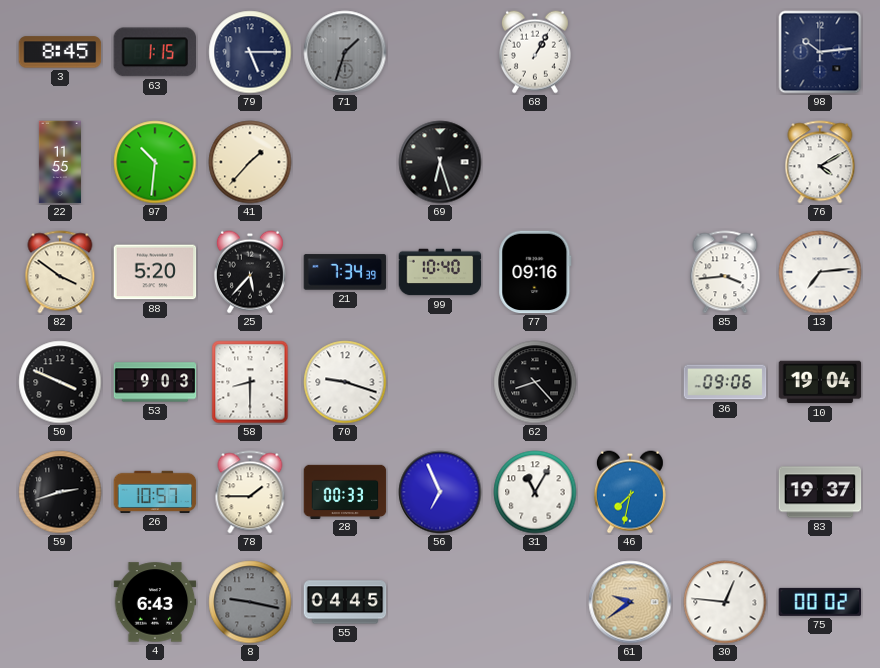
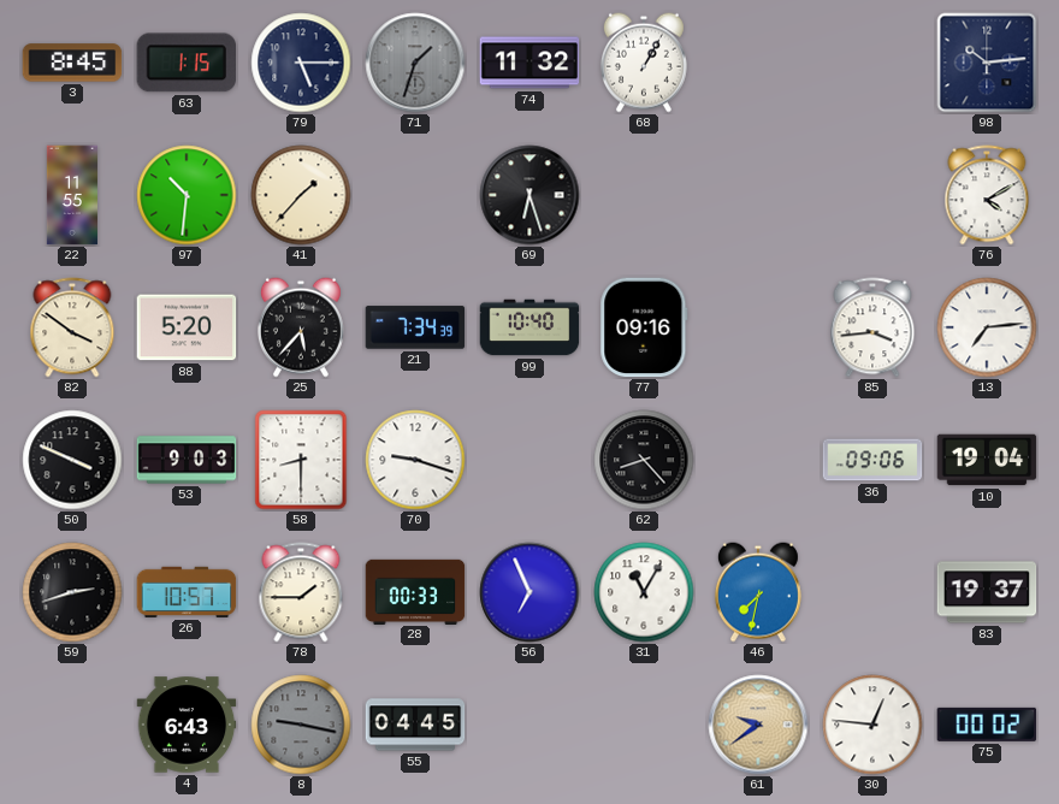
74: none -> 11:32 (529, 63)
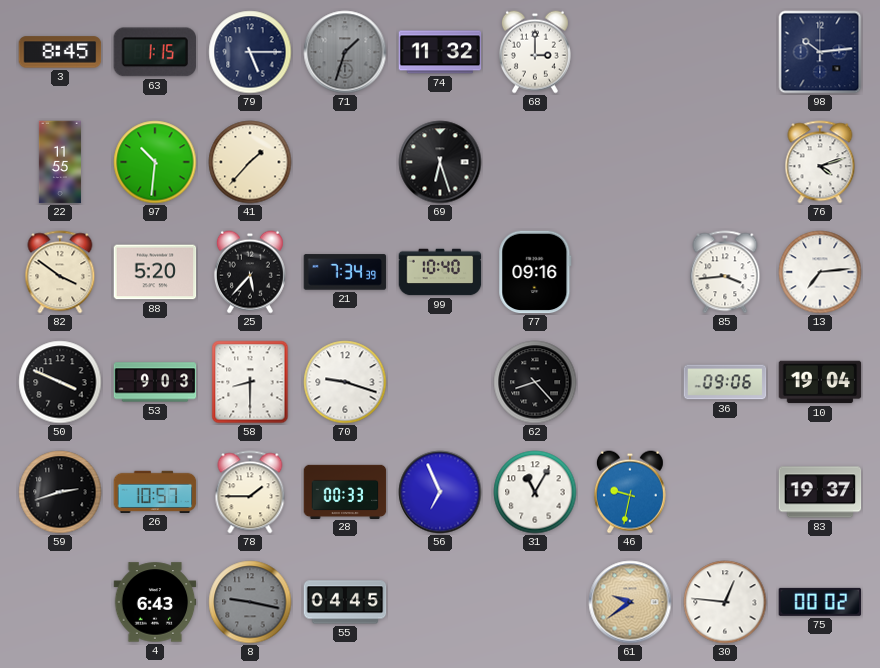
68: 1:05 -> 3:00 (535, 52)
76: 4:10 -> 4:12 (820, 162)
46: 7:32 -> 9:32 (630, 492)
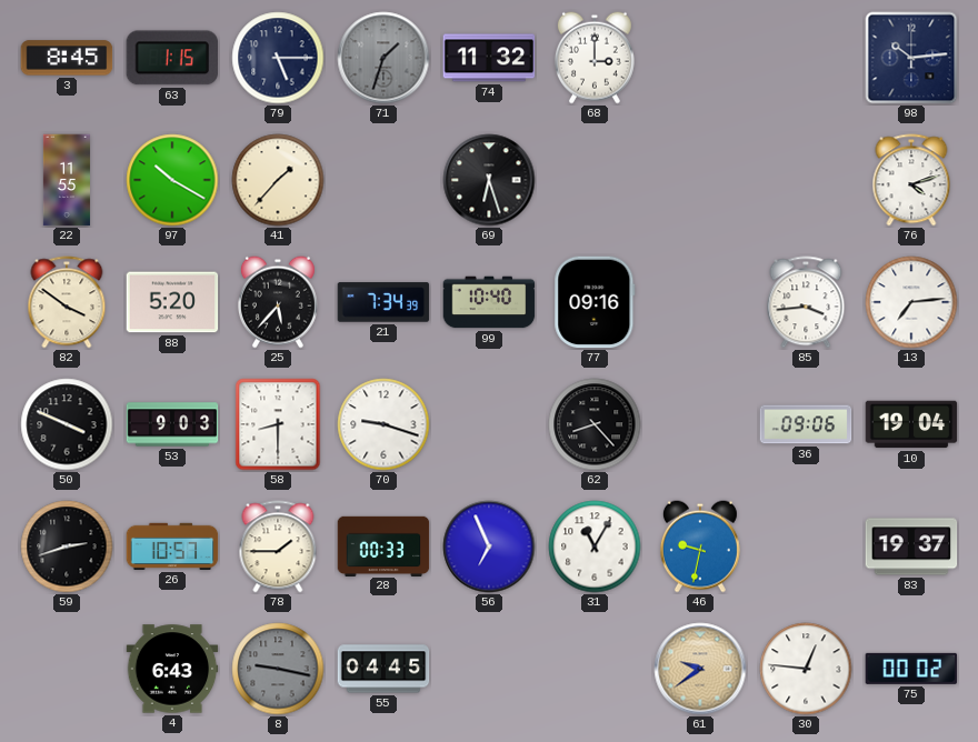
97: 10:31 -> 10:20 (172, 180)
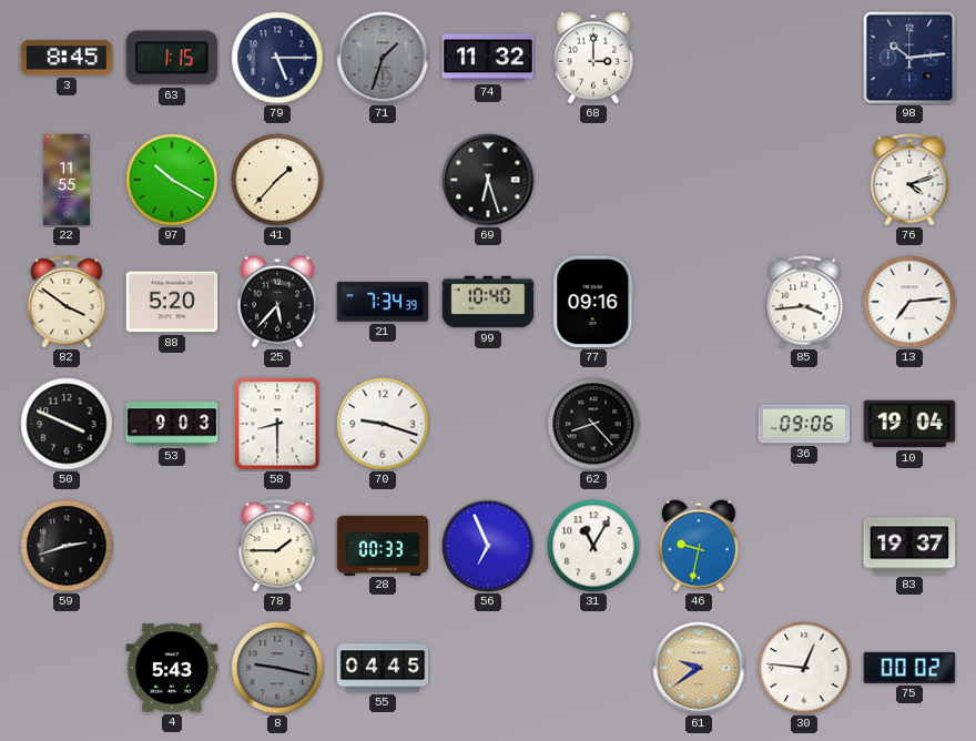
26: 10:57 -> none (172, 547)
4: 6:43 -> 5:43 (172, 668)
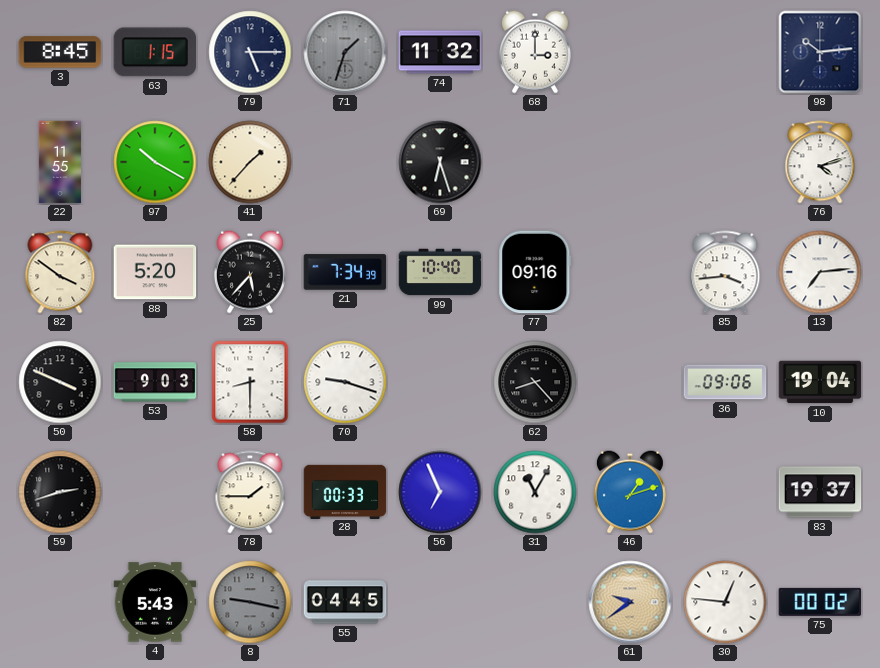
46: 9:32 -> 1:12 (630, 492)
